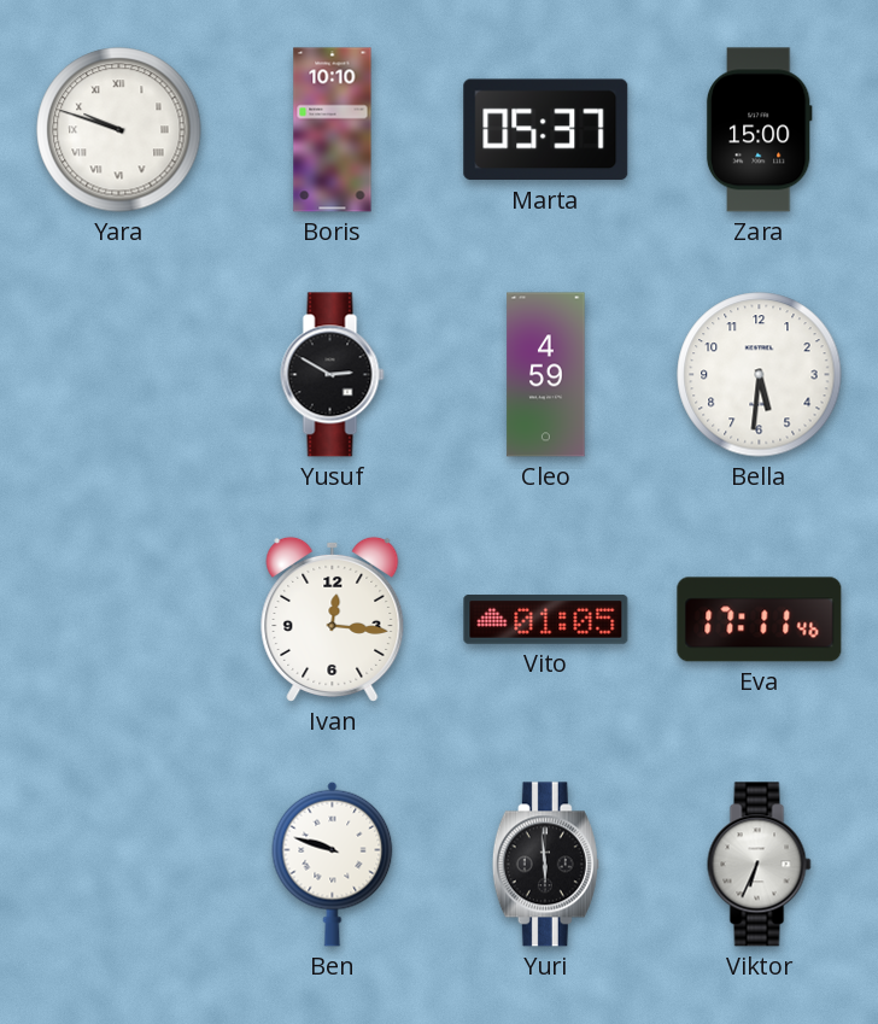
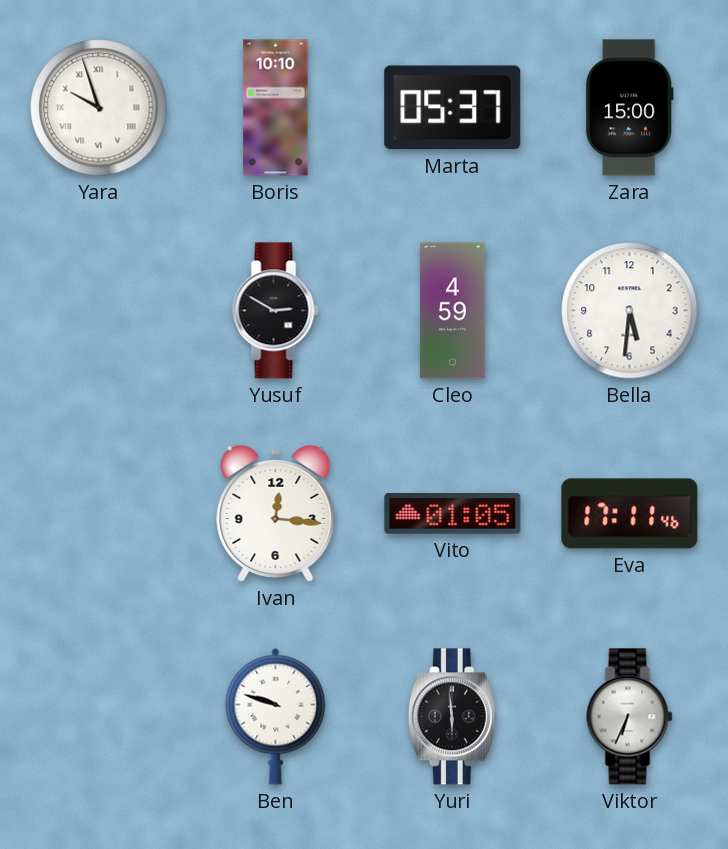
Yara: 9:48 -> 9:57 (99, 108)
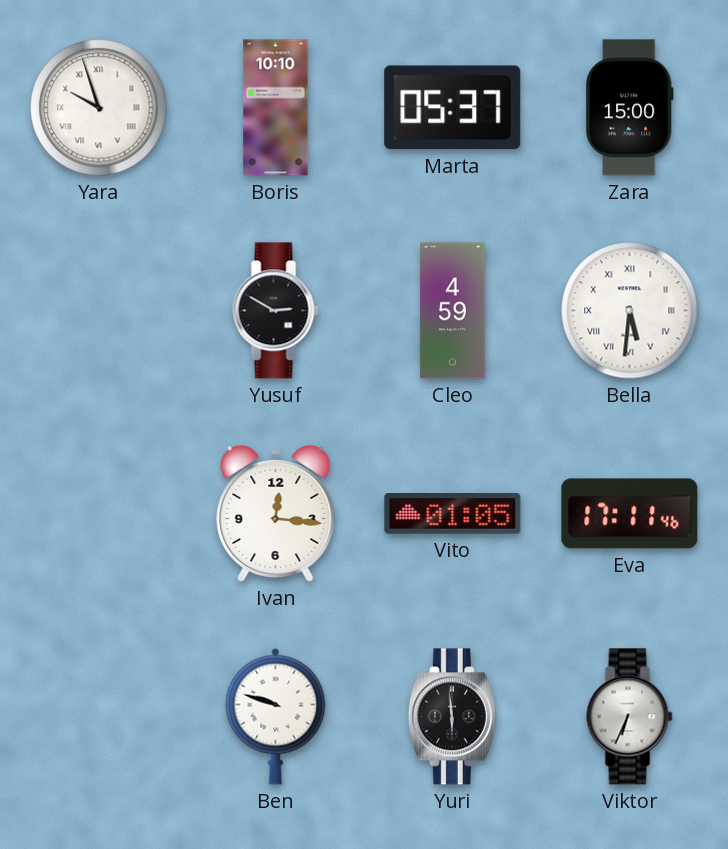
Bella numerals: Arabic -> Roman (630, 311)
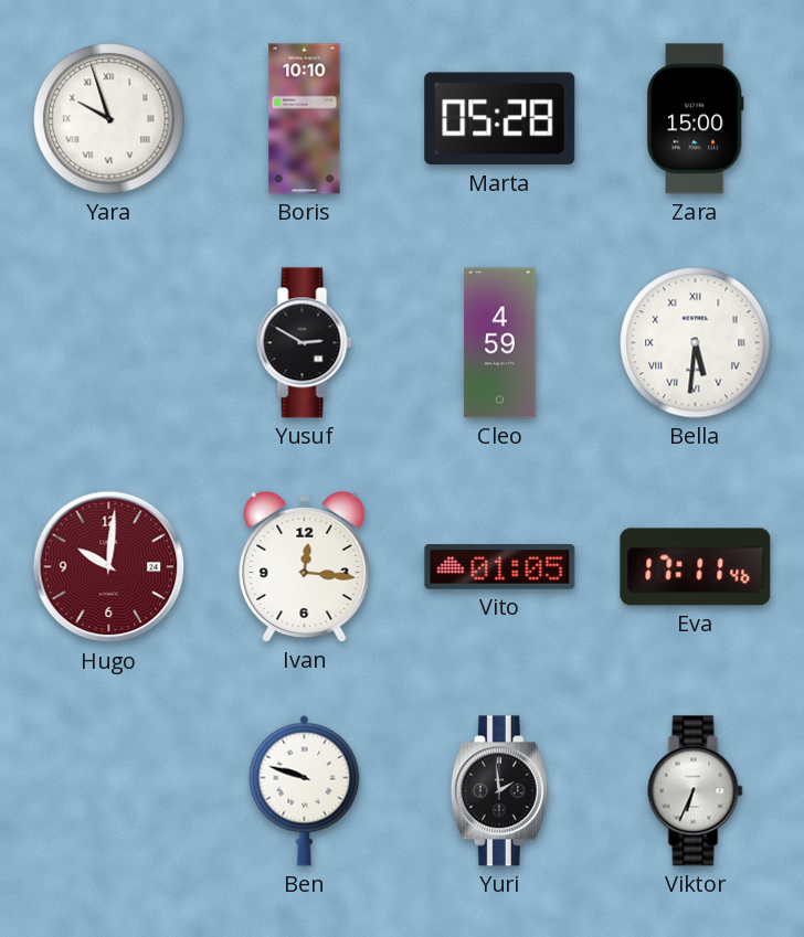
Marta: 05:37 -> 05:28 (500, 119)
Hugo: none -> 10:01 (109, 567)
Yuri: 5:59 -> 1:59 (499, 791)
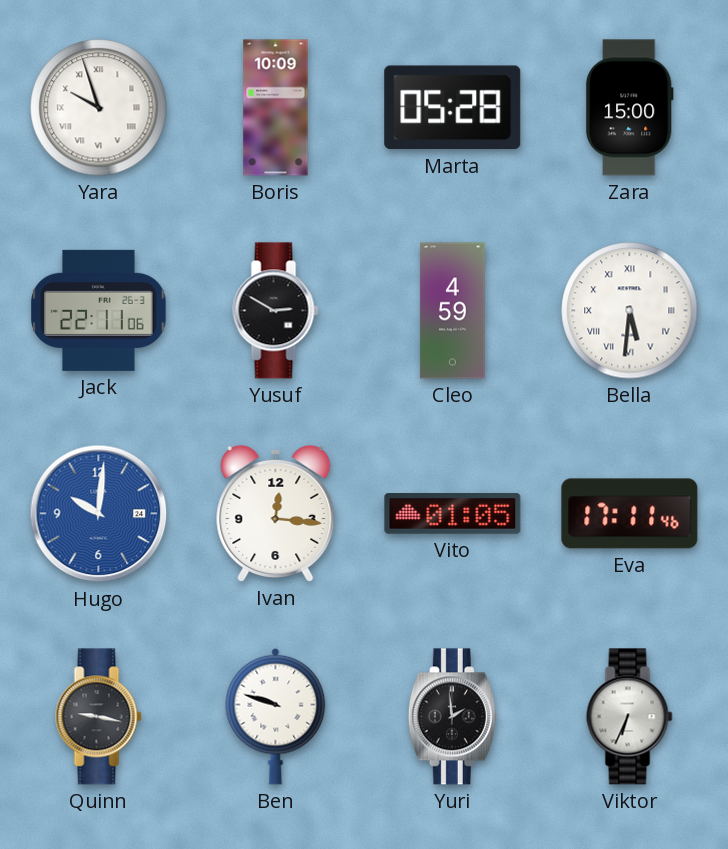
Boris: 10:10 -> 10:09 (276, 108)
Jack: none -> 22:11 (99, 310)
Hugo dial: burgundy -> blue (99, 514)
Quinn: none -> 9:17 (99, 717)
